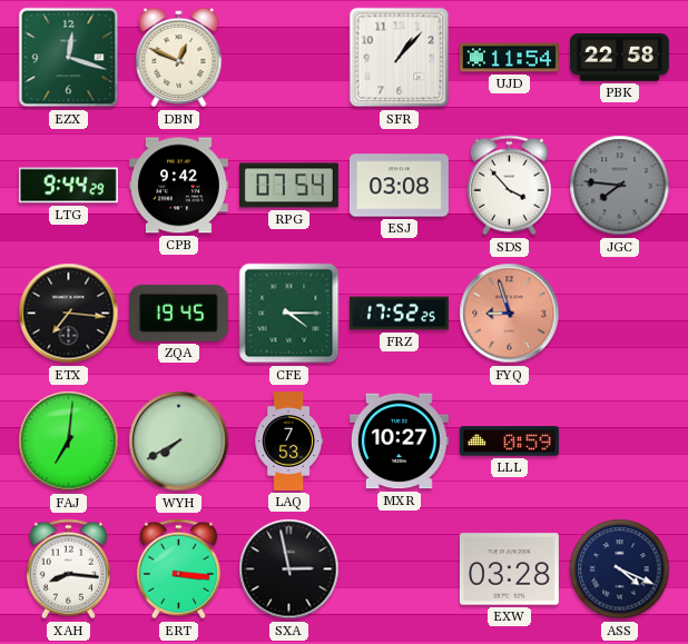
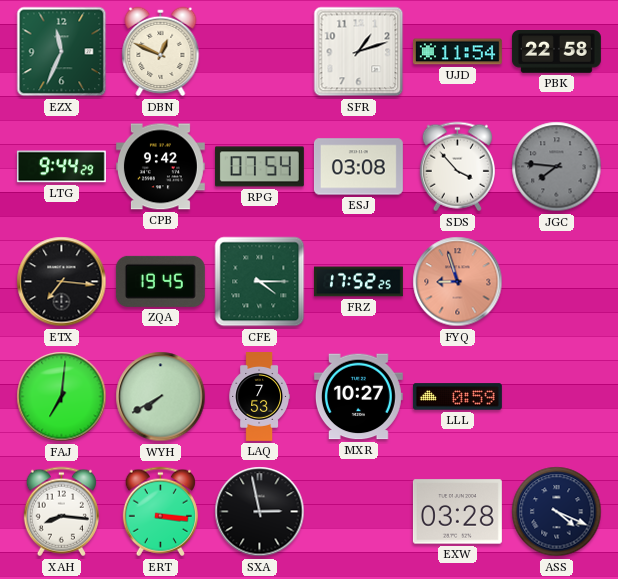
EZX: 12:18 -> 11:34 (62, 52)
SFR: 1:07 -> 1:12 (359, 52)
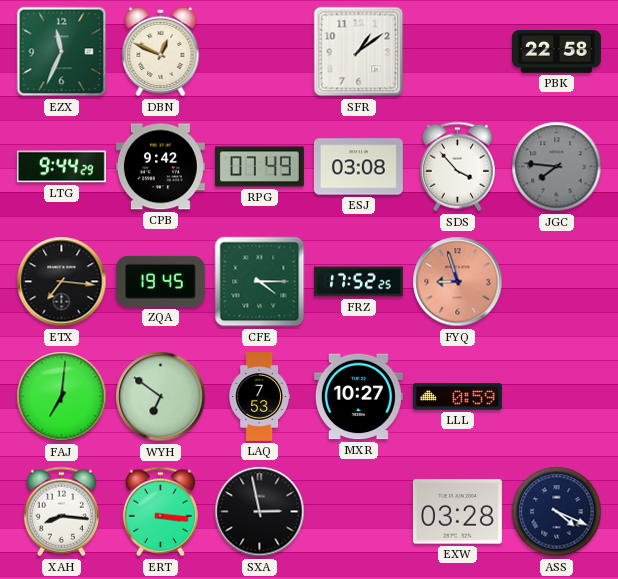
SFR: 1:12 -> 1:09 (359, 52)
UJD: 11:54 -> none (457, 52)
RPG: 07:54 -> 07:49 (259, 167)
WYH: 7:40 -> 6:51 (161, 397)
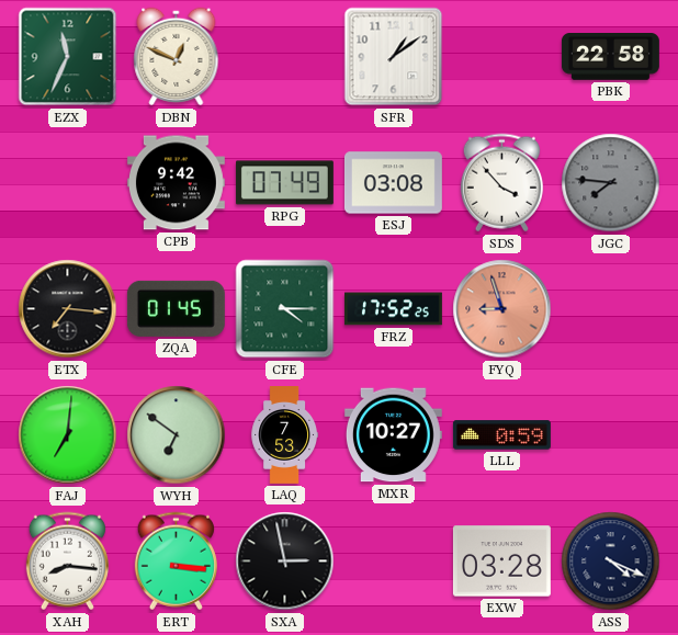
LTG: 9:44 -> none (61, 167)
ZQA: 19:45 -> 01:45 (176, 308)
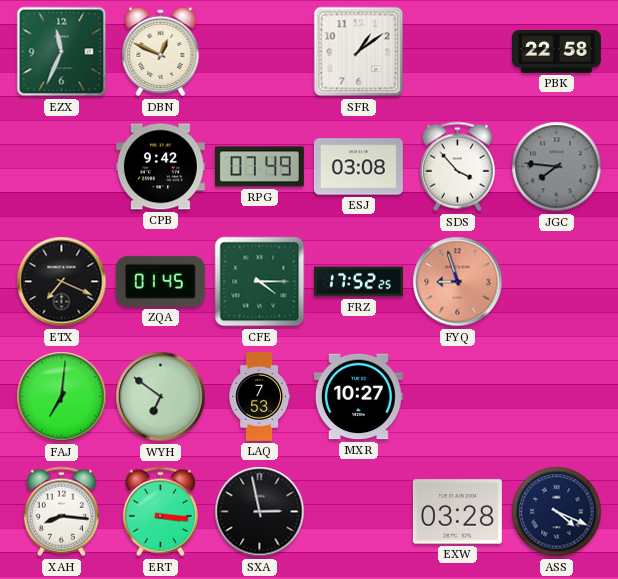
ETX: 7:16 -> 7:19 (62, 282)
LLL: 0:59 -> none (501, 435)
